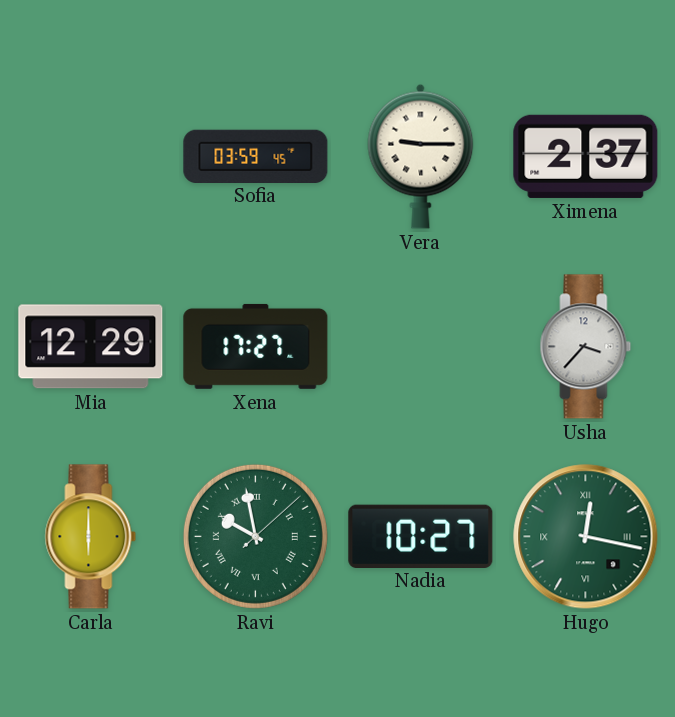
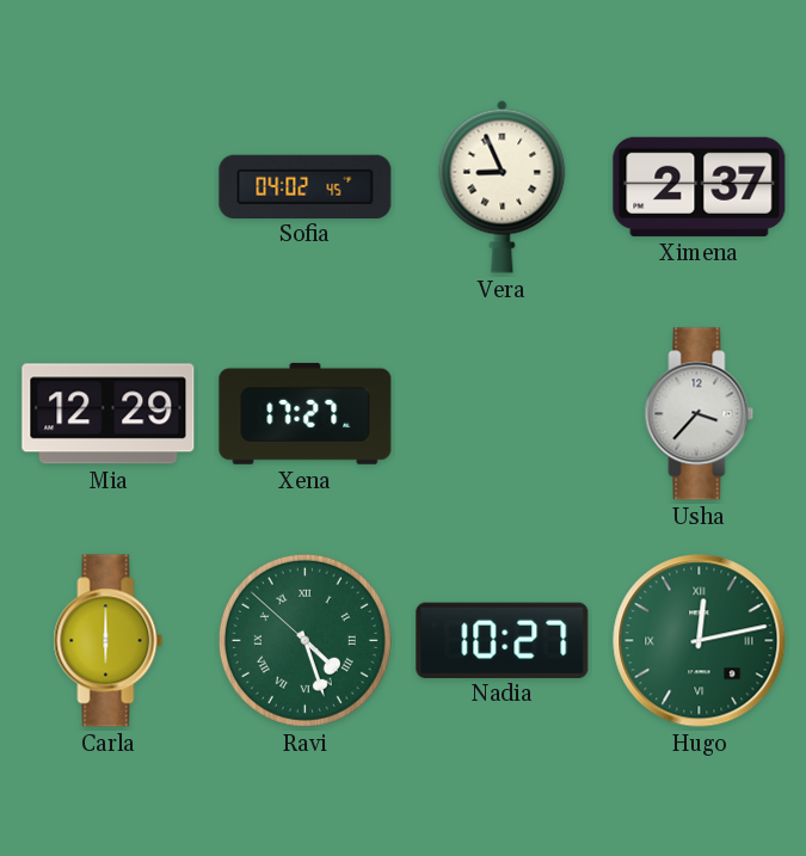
Sofia: 03:59 -> 04:02 (306, 186)
Vera: 9:15 -> 8:56 (503, 186)
Ravi: 9:58 -> 4:26 (304, 640)
Hugo: 12:17 -> 12:13 (700, 641)
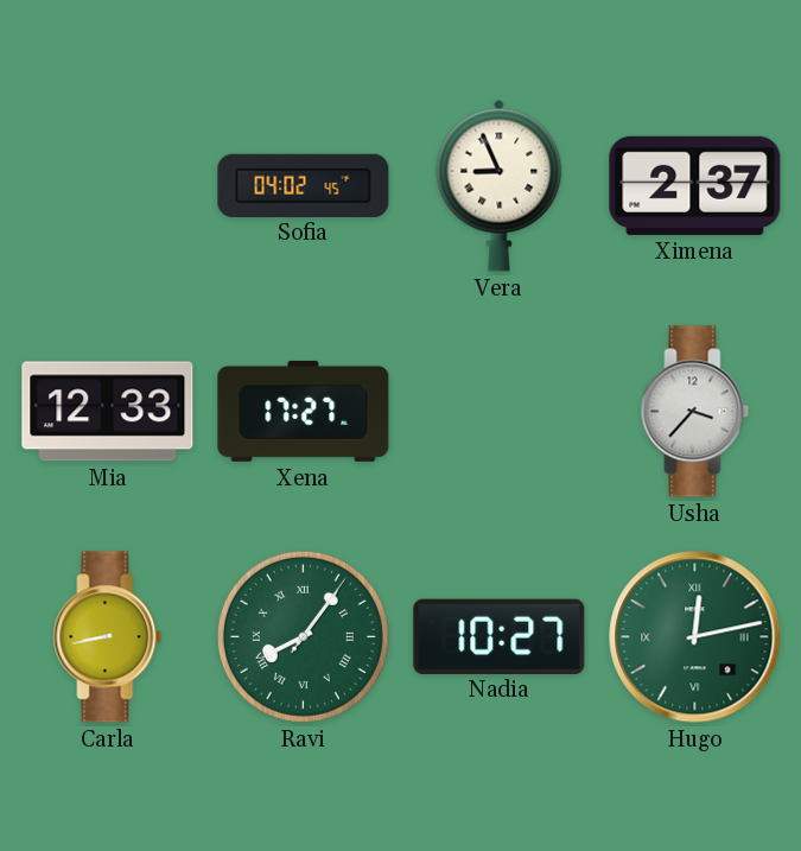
Mia: 12:29 -> 12:33 (108, 412)
Carla: 6:00 -> 8:43 (108, 637)
Ravi: 4:26 -> 8:06 (303, 636)
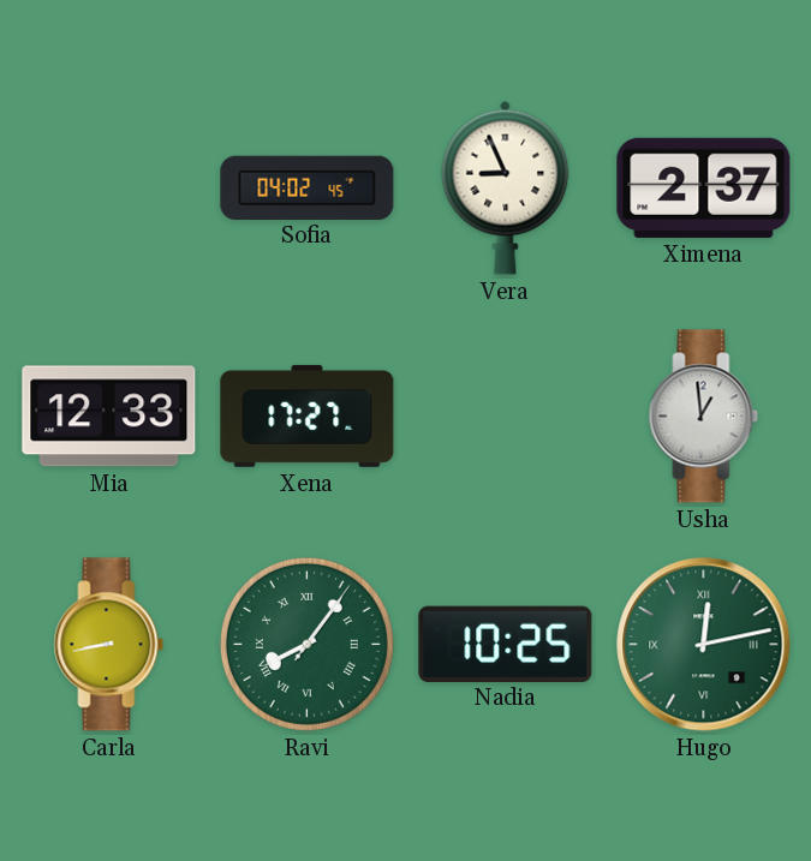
Usha: 3:37 -> 12:59 (704, 417)
Nadia: 10:27 -> 10:25 (506, 644)
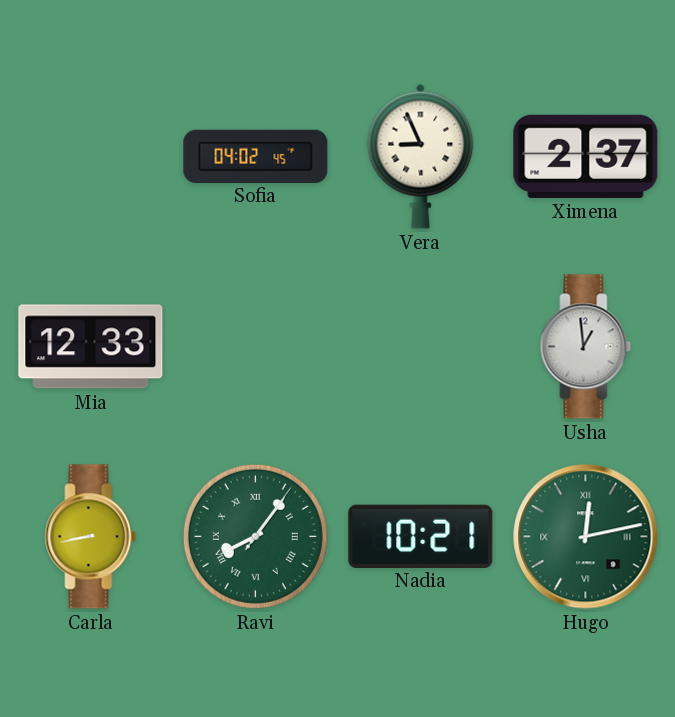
Xena: 17:27 -> none (308, 415)
Nadia: 10:25 -> 10:21 (421, 536)
